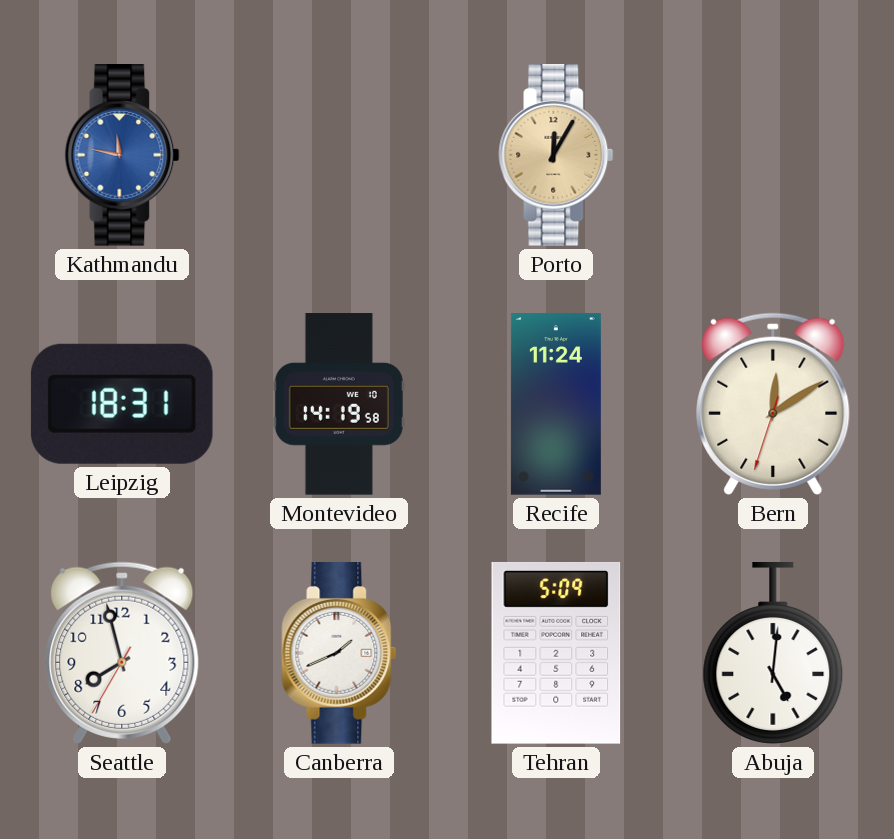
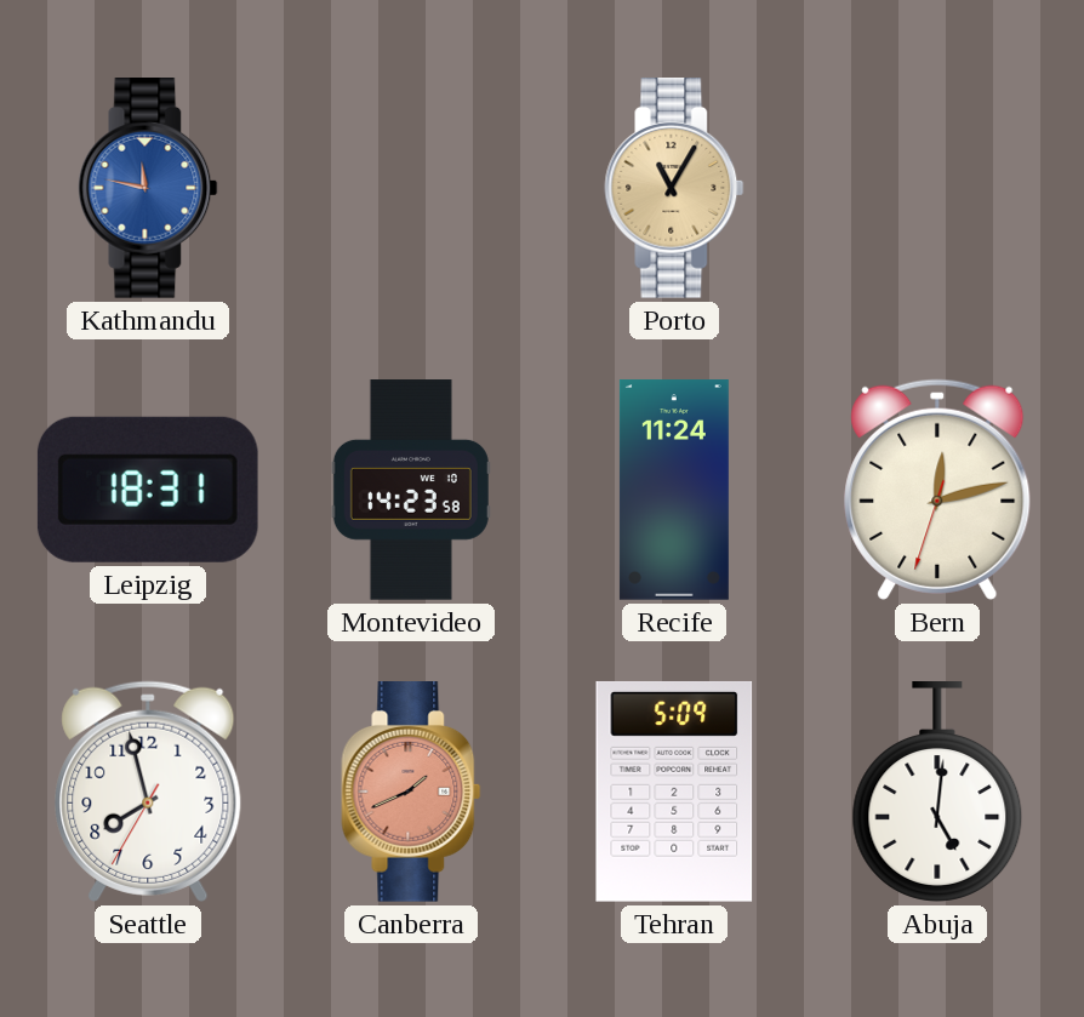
Porto: 12:05 -> 11:05 (674, 189)
Montevideo: 14:19 -> 14:23 (411, 490)
Bern: 12:09 -> 12:12 (937, 490)
Canberra dial: white -> salmon (411, 793)
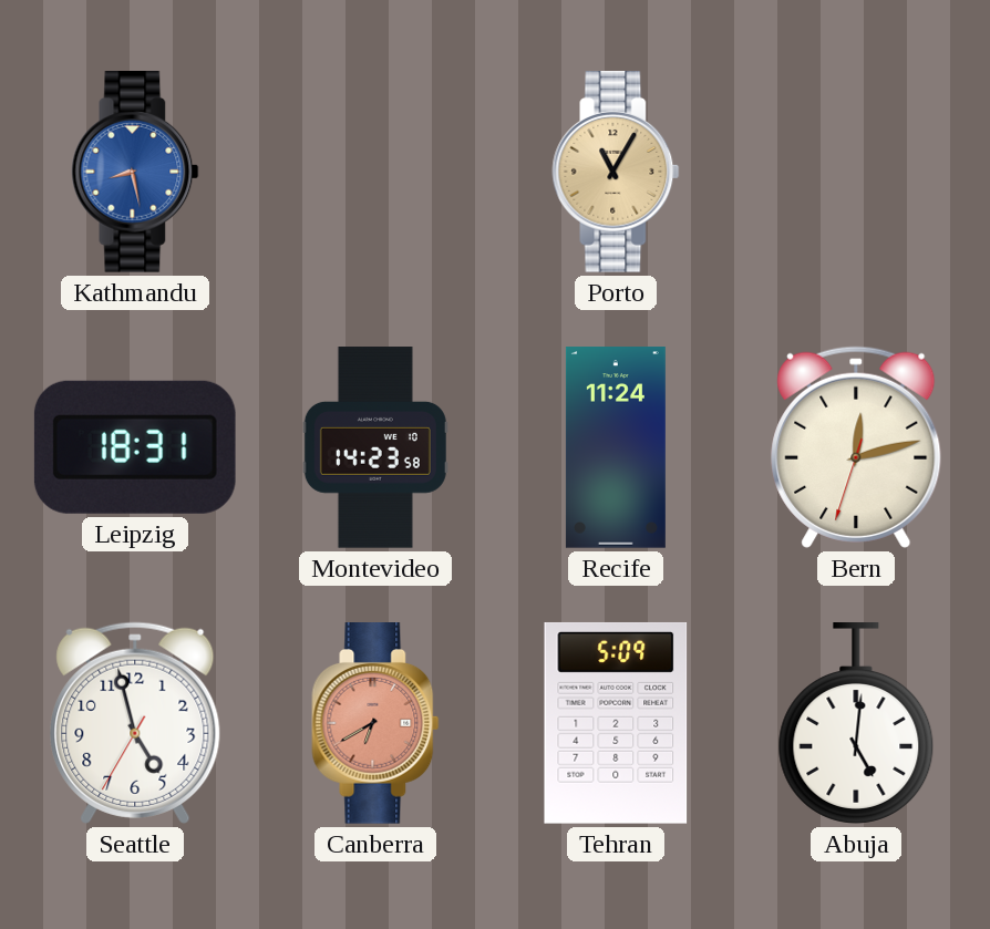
Kathmandu: 11:47 -> 8:28 (135, 173)
Seattle: 7:57 -> 4:57 (135, 723)
Canberra: 1:41 -> 6:40 (375, 724)
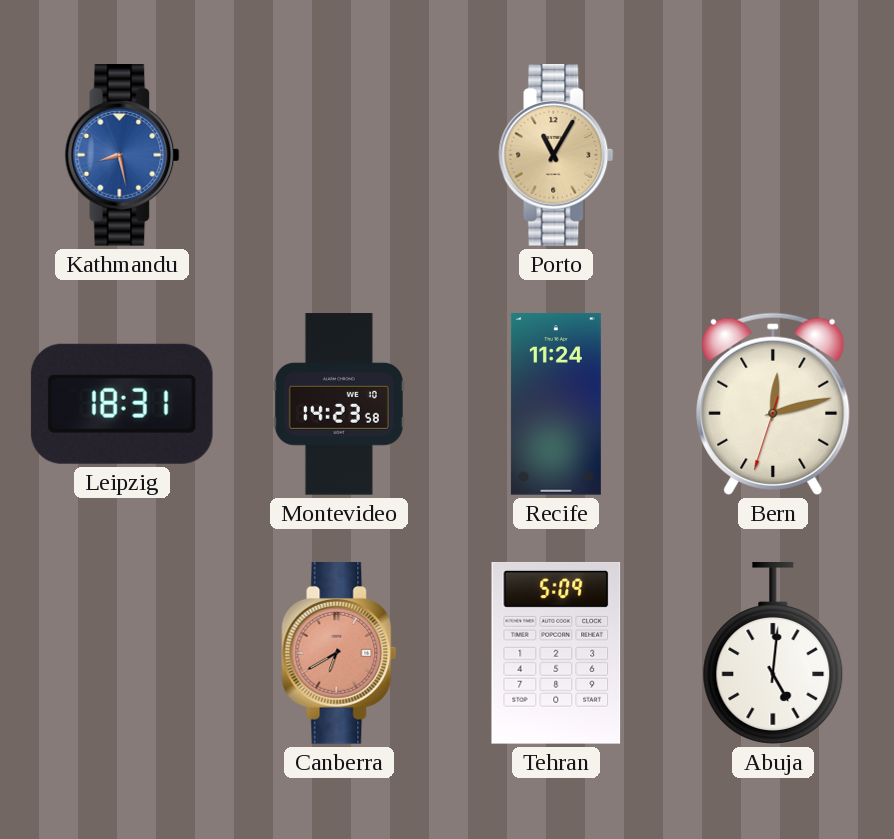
Seattle: 4:57 -> none (135, 723)
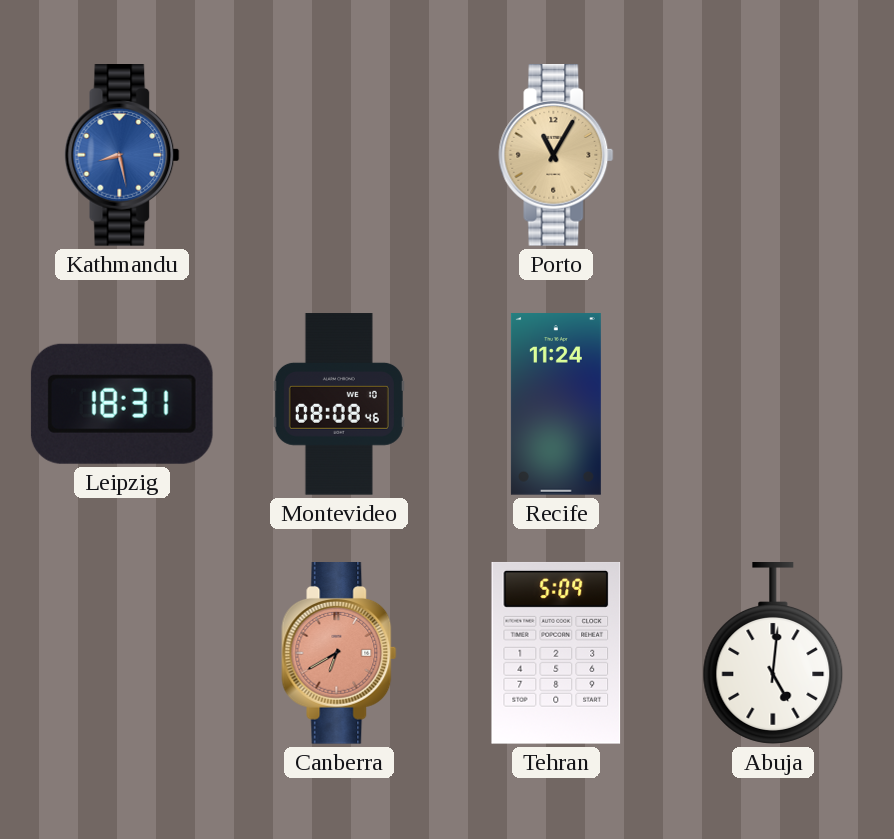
Montevideo: 14:23 -> 08:08 (339, 404)
Bern: 12:12 -> none (773, 404)
